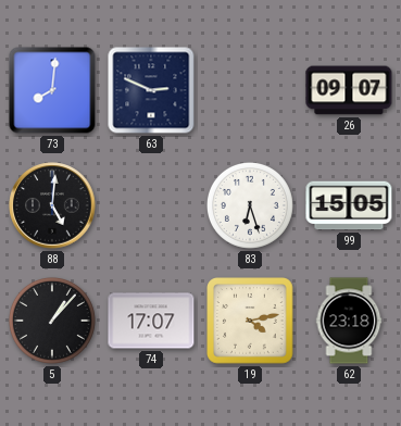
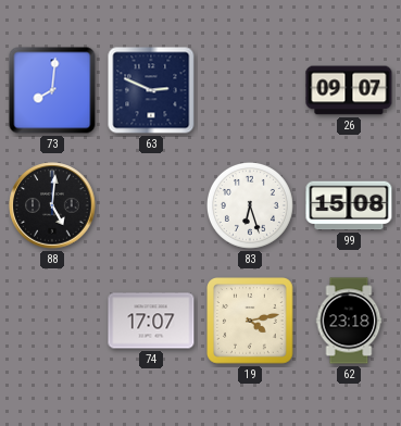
99: 15:05 -> 15:08 (349, 205)
5: 1:07 -> none (52, 321)
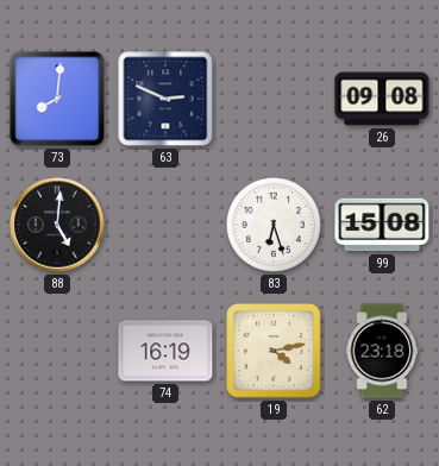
26: 09:07 -> 09:08 (382, 99)
74: 17:07 -> 16:19 (165, 351)
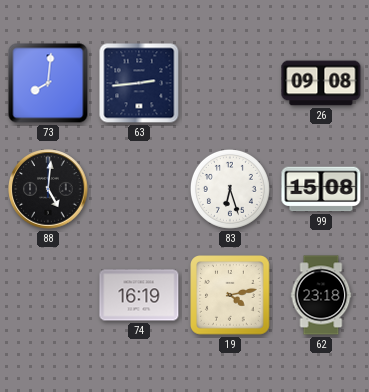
63: 2:49 -> 2:44 (139, 83)
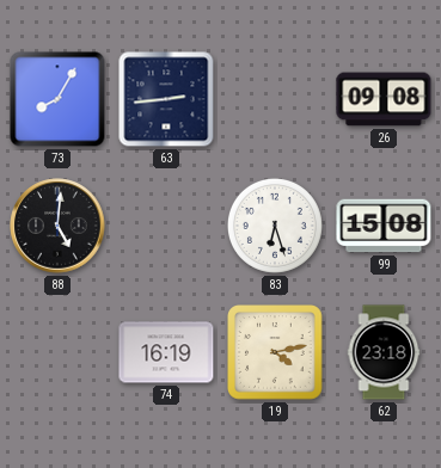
73: 8:01 -> 8:05 (57, 99)
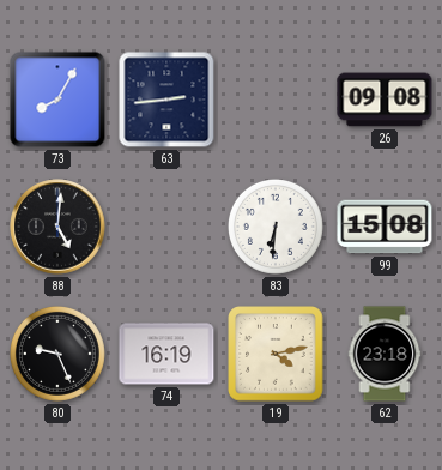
83: 6:27 -> 6:31 (276, 227)
80: none -> 9:26 (57, 354)
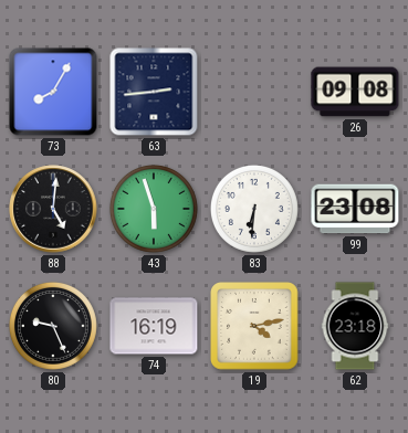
43: none -> 5:57 (154, 209)
99: 15:08 -> 23:08 (355, 209)
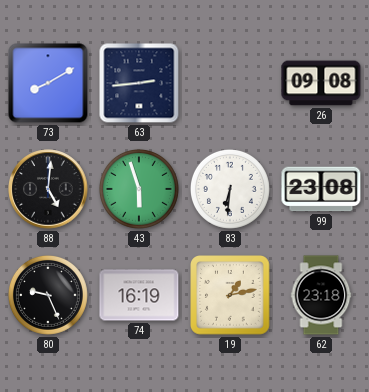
73: 8:05 -> 8:10 (48, 83)
19: 4:13 -> 1:13 (231, 296)
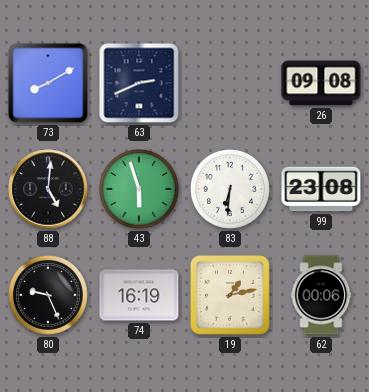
63: 2:44 -> 2:41 (139, 83)
62: 23:18 -> 00:06 (321, 295)
